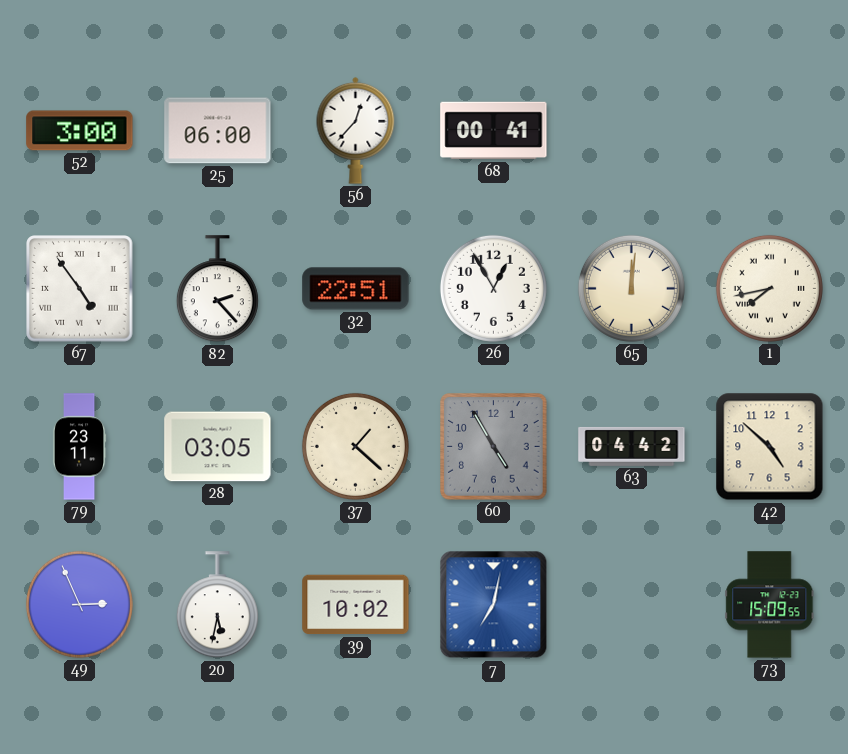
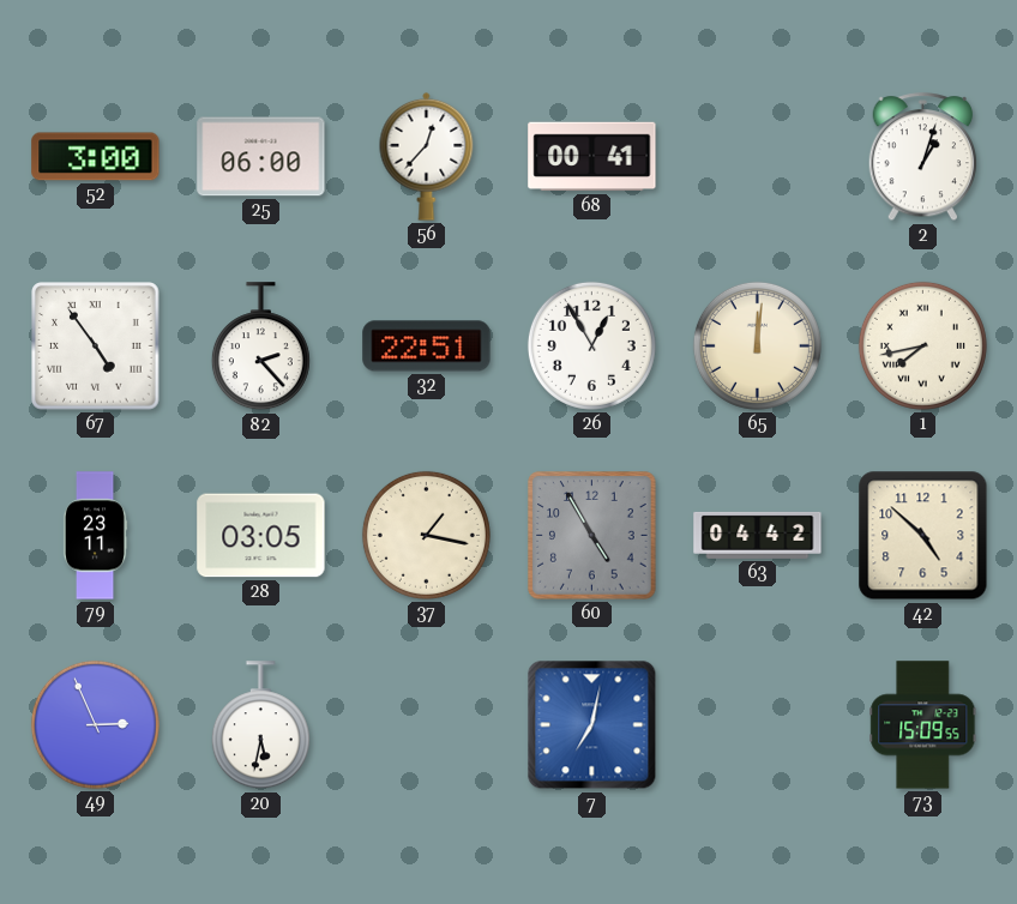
2: none -> 1:03 (923, 157)
37: 1:22 -> 1:17 (426, 535)
39: 10:02 -> none (356, 605)
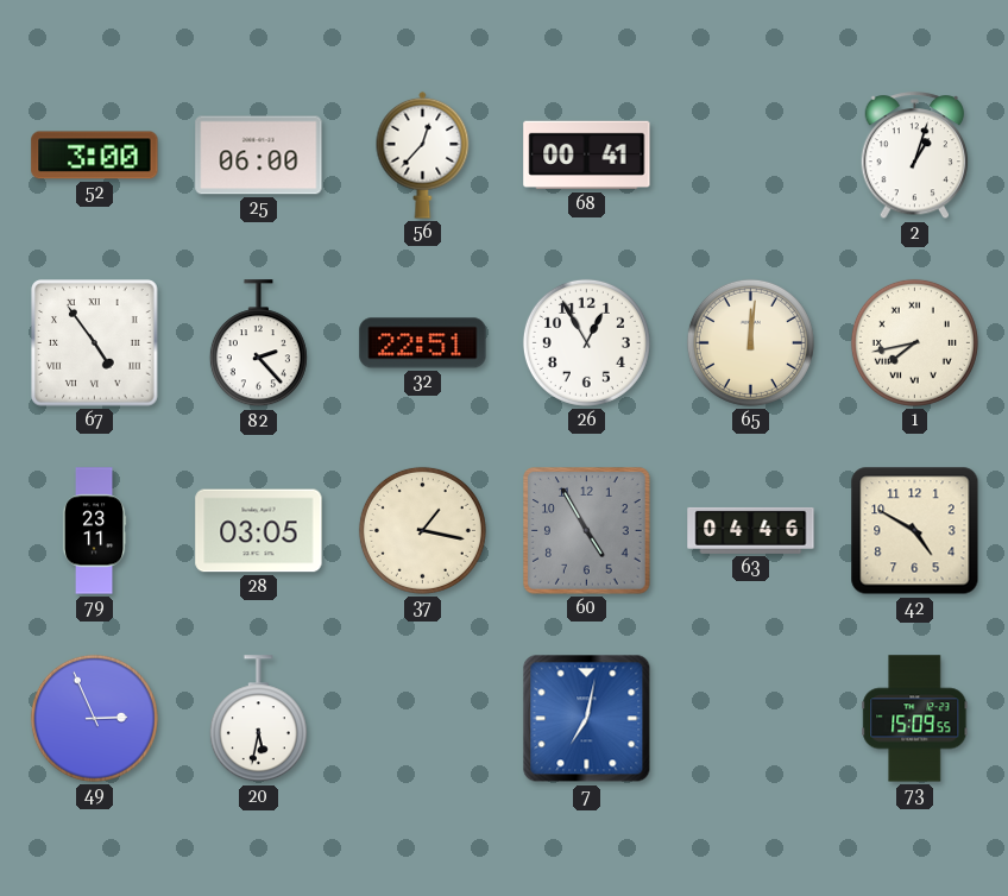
63: 04:42 -> 04:46 (751, 530)
42: 4:52 -> 4:50 (915, 531)
